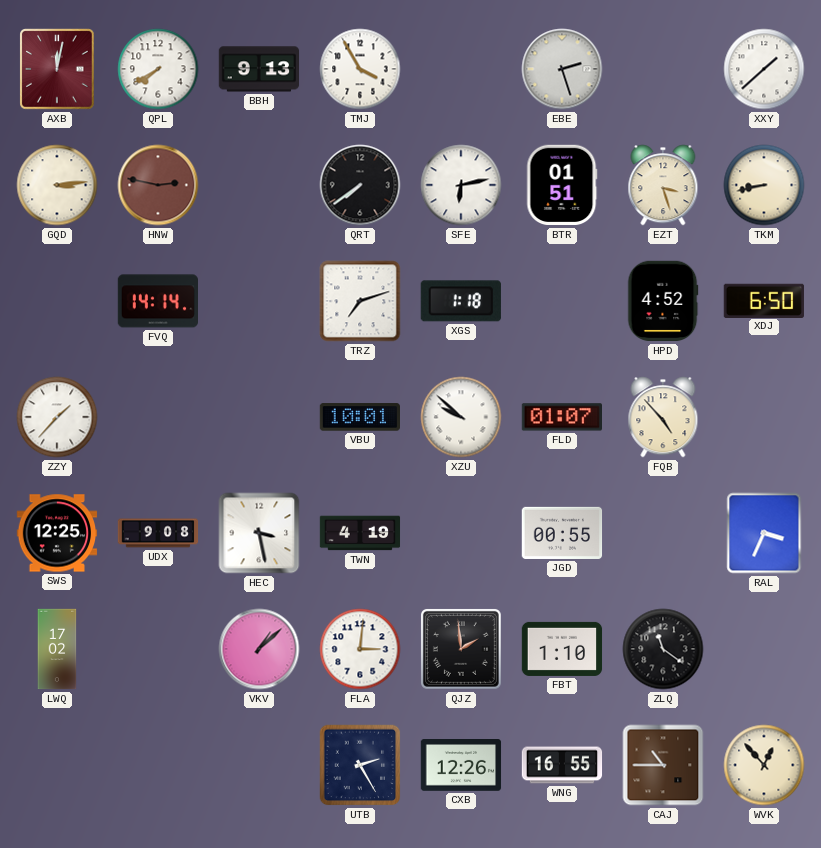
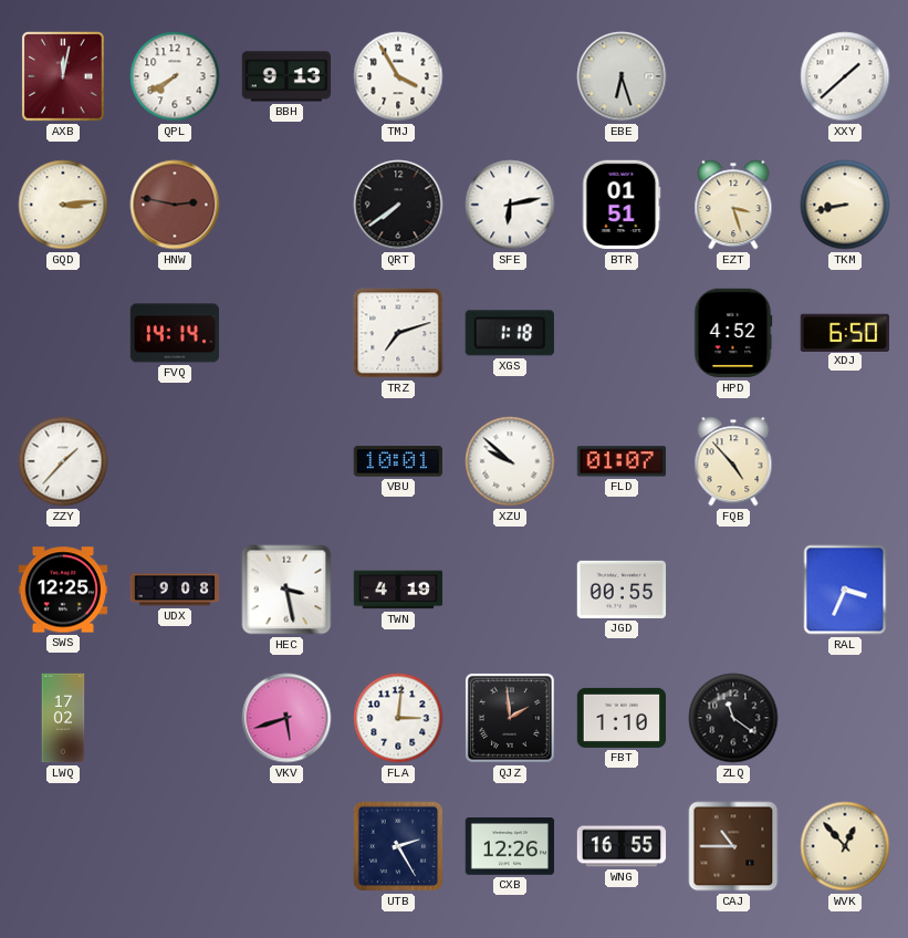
EBE: 2:27 -> 6:27 (622, 76)
VKV: 1:08 -> 5:42 (286, 718)
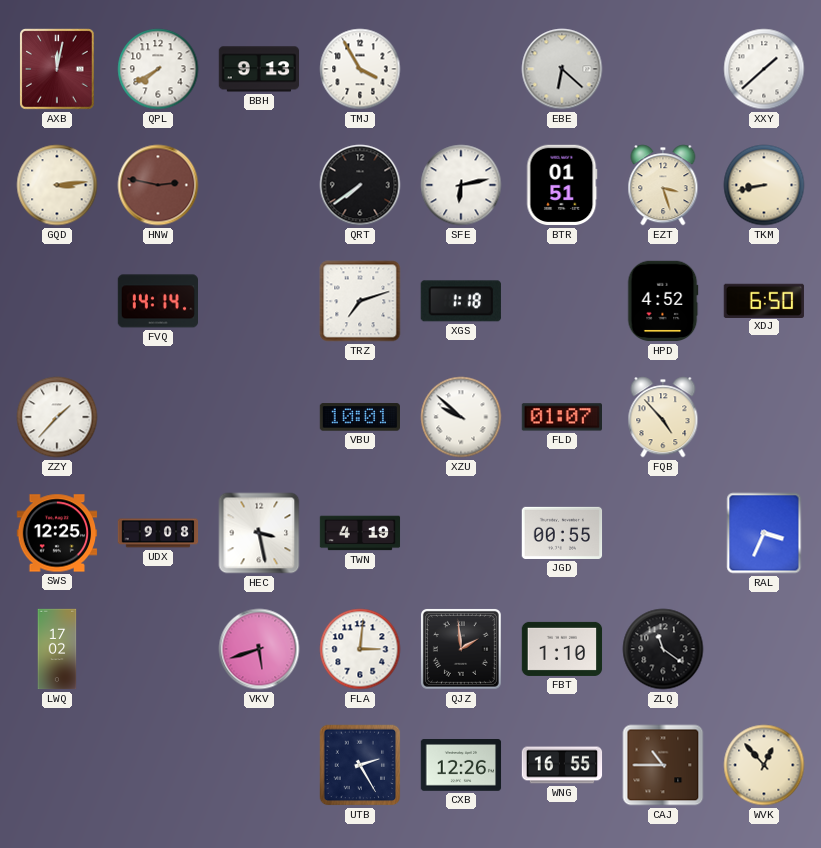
EBE: 6:27 -> 6:22 (562, 69)
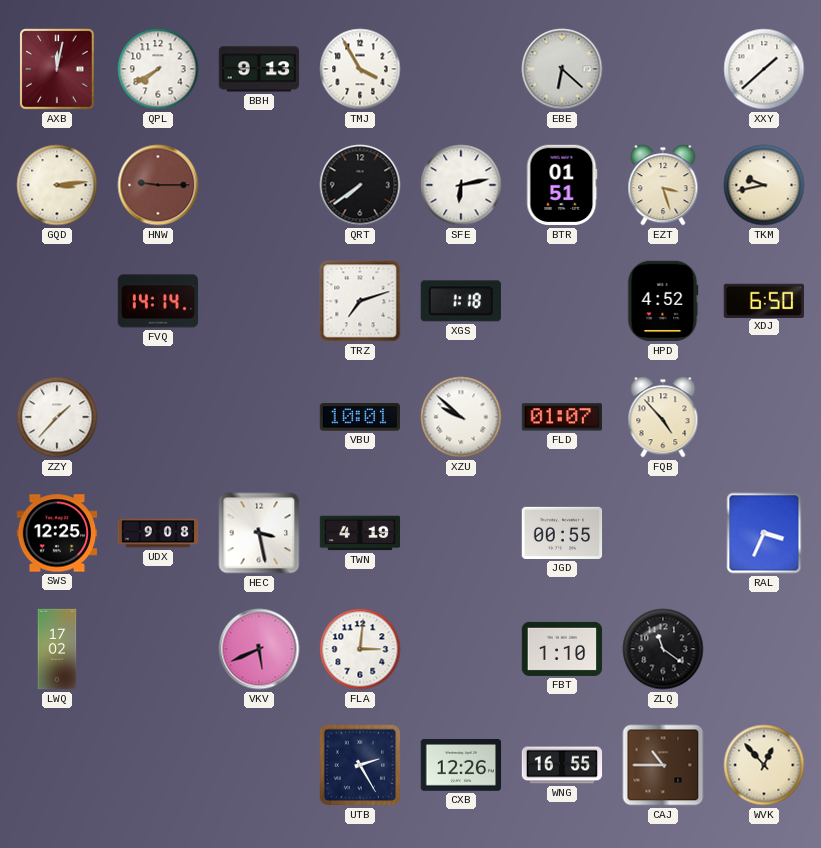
HNW: 2:47 -> 9:15 (158, 185)
TKM: 8:43 -> 9:43 (764, 185)
VKV: 5:42 -> 5:41 (259, 649)
QJZ: 1:59 -> none (461, 649)
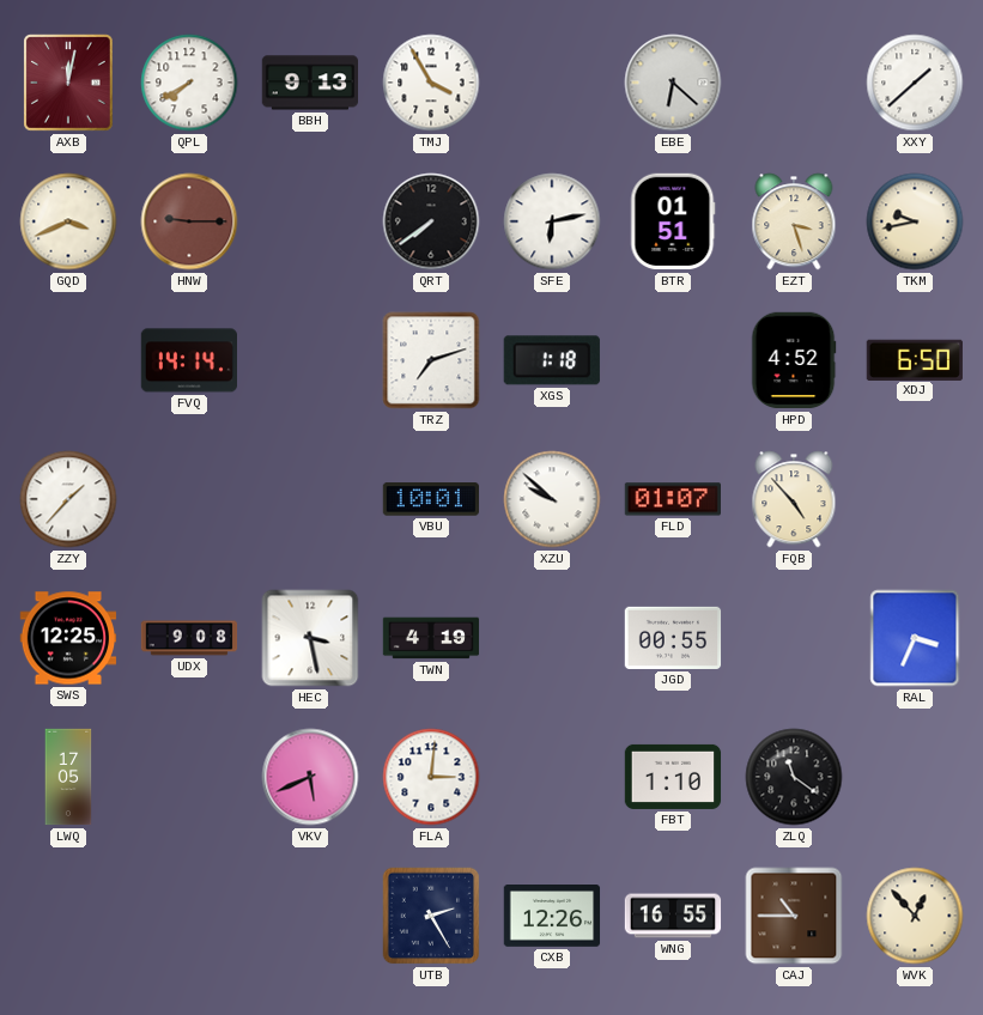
GQD: 3:14 -> 3:41 (68, 221)
LWQ: 17:02 -> 17:05 (68, 777)
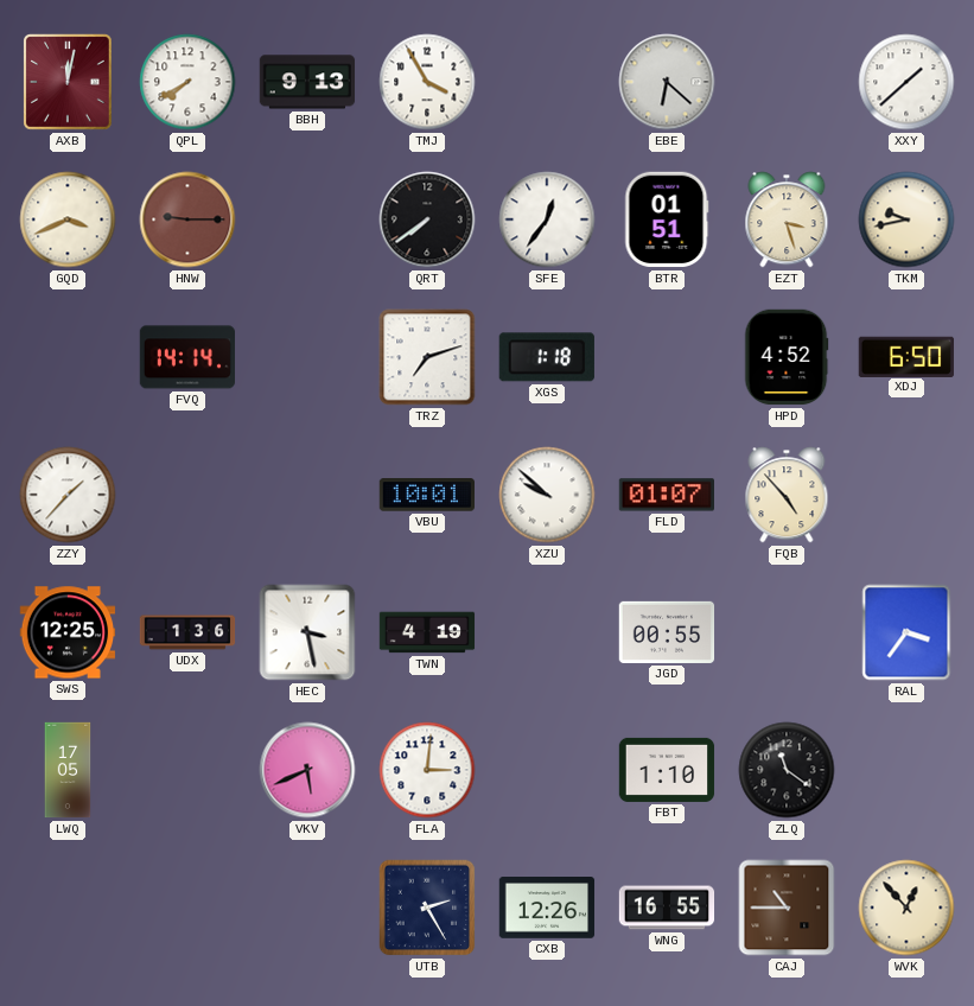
SFE: 6:13 -> 12:36 (547, 219)
UDX: 9:08 -> 1:36 (187, 632)
RAL: 3:34 -> 3:36 (906, 632)
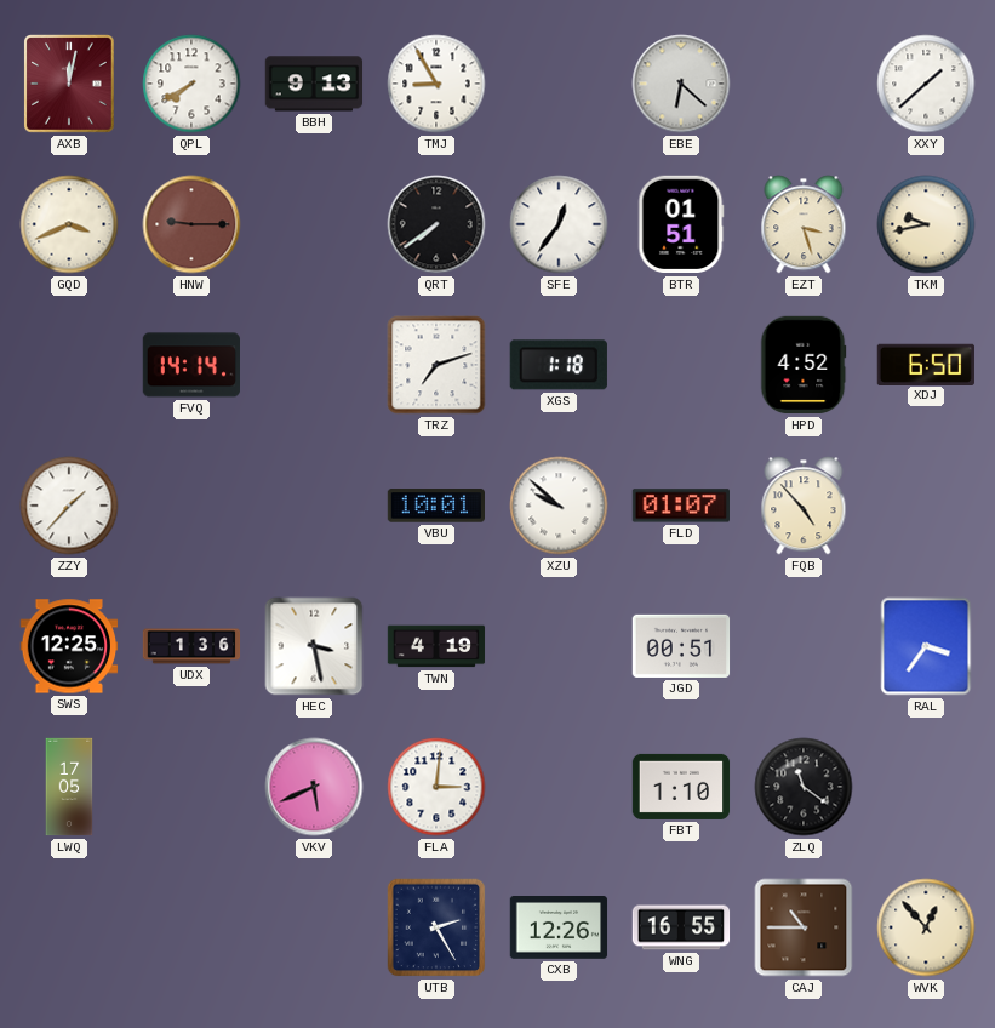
TMJ: 3:55 -> 8:55 (436, 84)
JGD: 00:55 -> 00:51 (681, 646)
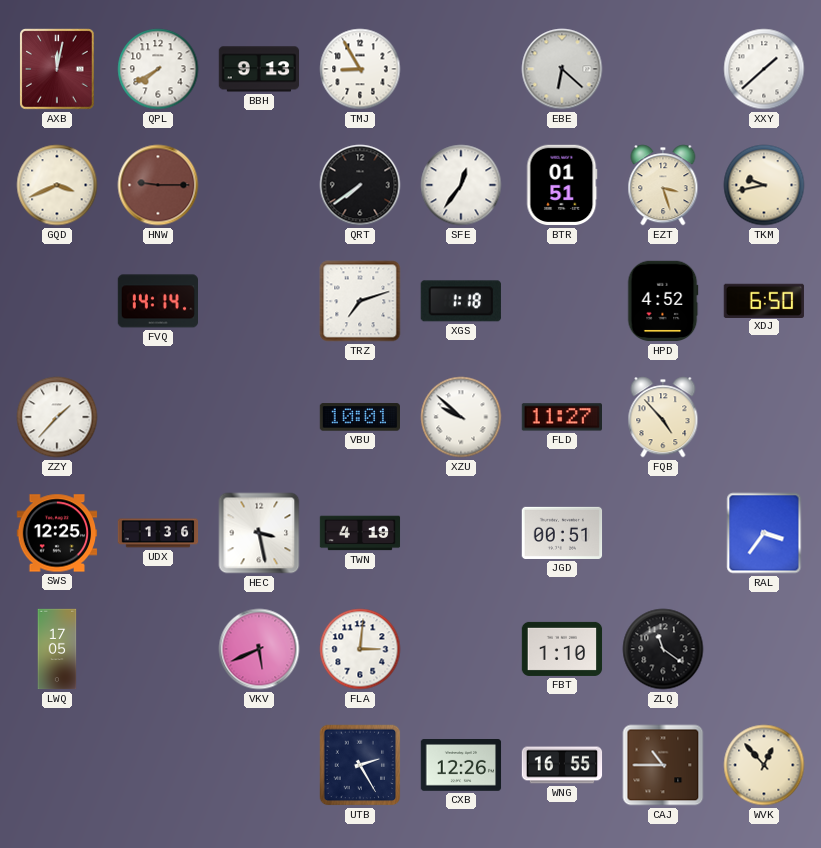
FLD: 01:07 -> 11:27 (561, 417)
